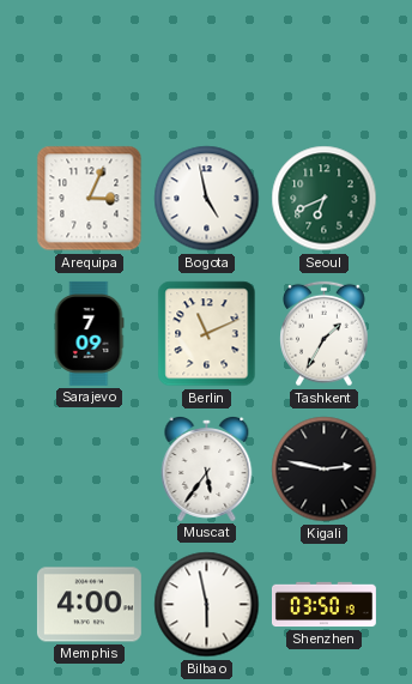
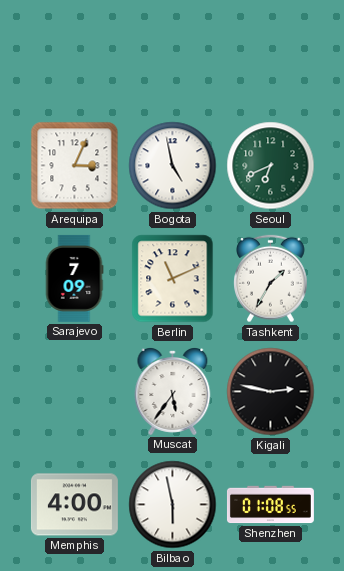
Shenzhen: 03:50 -> 01:08 (270, 505)
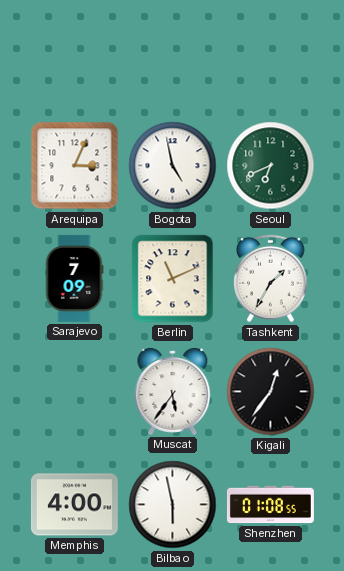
Kigali: 2:47 -> 12:36 (271, 392)
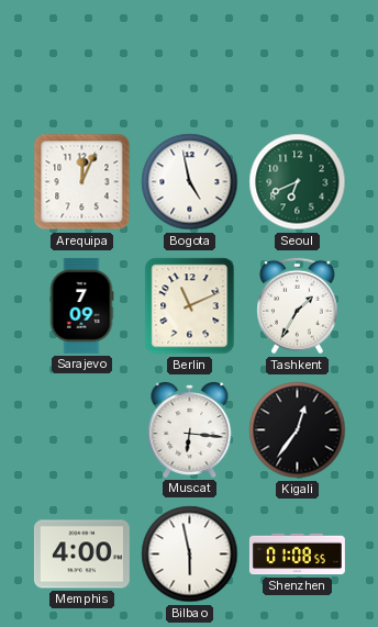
Arequipa: 3:04 -> 12:04 (82, 182)
Muscat: 5:36 -> 6:16 (190, 430)
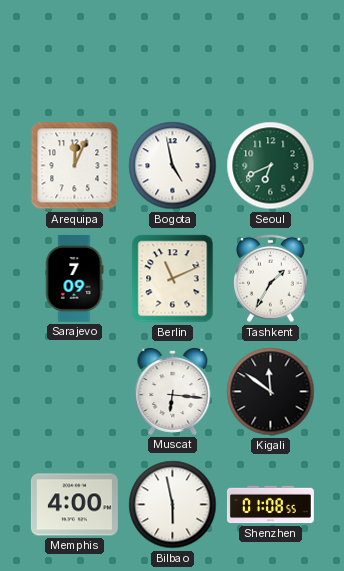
Kigali: 12:36 -> 11:51 (271, 392)
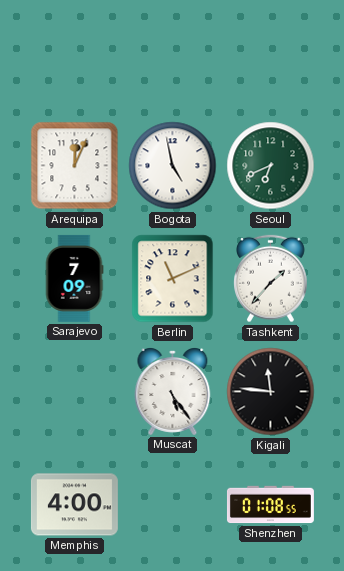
Tashkent: 1:35 -> 1:37 (271, 279)
Muscat: 6:16 -> 5:24 (173, 392)
Kigali: 11:51 -> 11:46 (271, 392)
Bilbao: 5:58 -> none (173, 505)
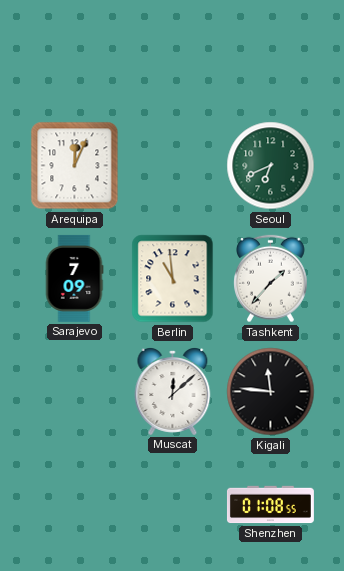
Bogota: 4:58 -> none (173, 166)
Berlin: 11:11 -> 10:59 (173, 279)
Muscat: 5:24 -> 12:08 (173, 392)
Memphis: 4:00 -> none (74, 505)
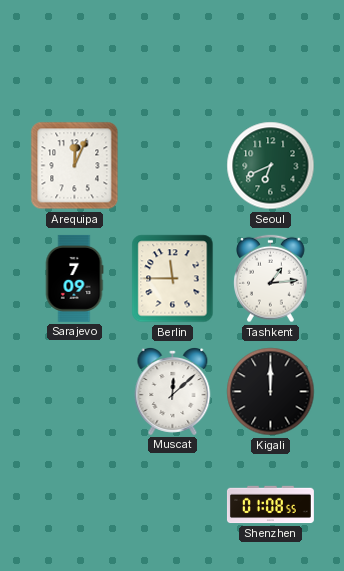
Berlin: 10:59 -> 11:45 (173, 279)
Tashkent: 1:37 -> 1:14 (271, 279)
Kigali: 11:46 -> 12:00 (271, 392)
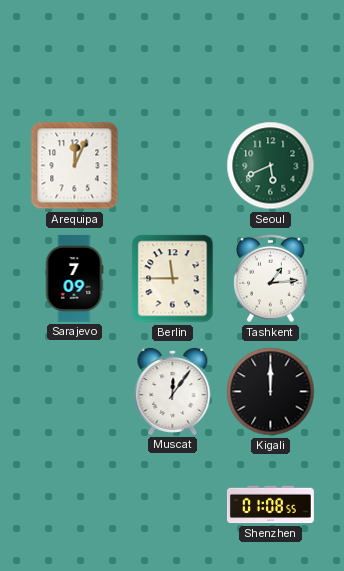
Seoul: 6:41 -> 5:41 (271, 166)
Muscat: 12:08 -> 12:06 (173, 392)
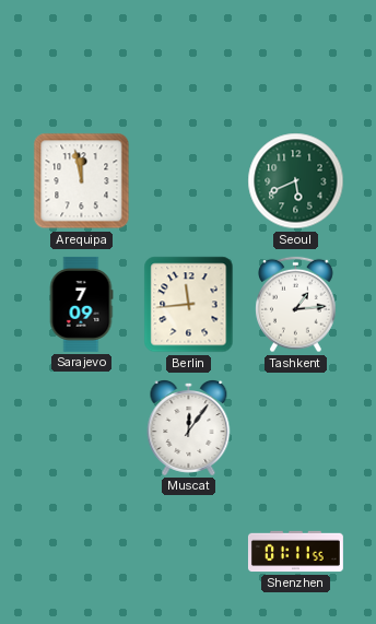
Arequipa: 12:04 -> 11:58 (82, 181)
Berlin: 11:45 -> 11:44 (189, 305)
Kigali: 12:00 -> none (271, 392)
Shenzhen: 01:08 -> 01:11 (295, 552)
